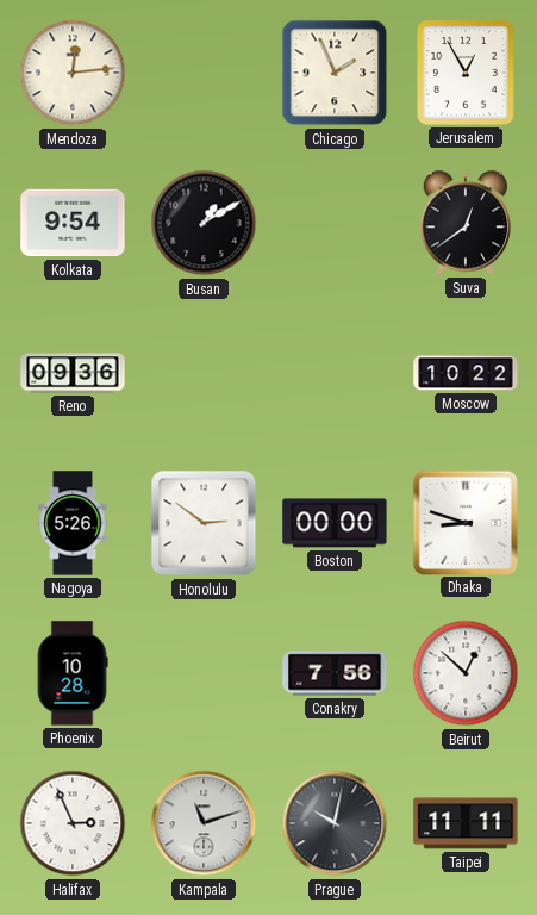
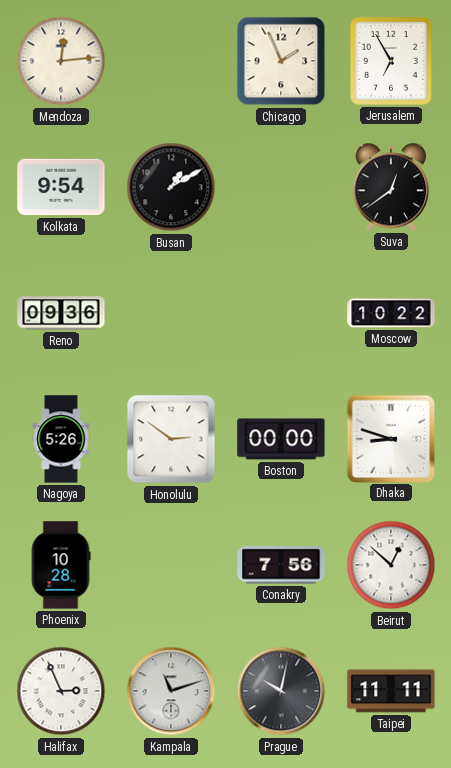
Jerusalem: 12:55 -> 6:55 (391, 61)
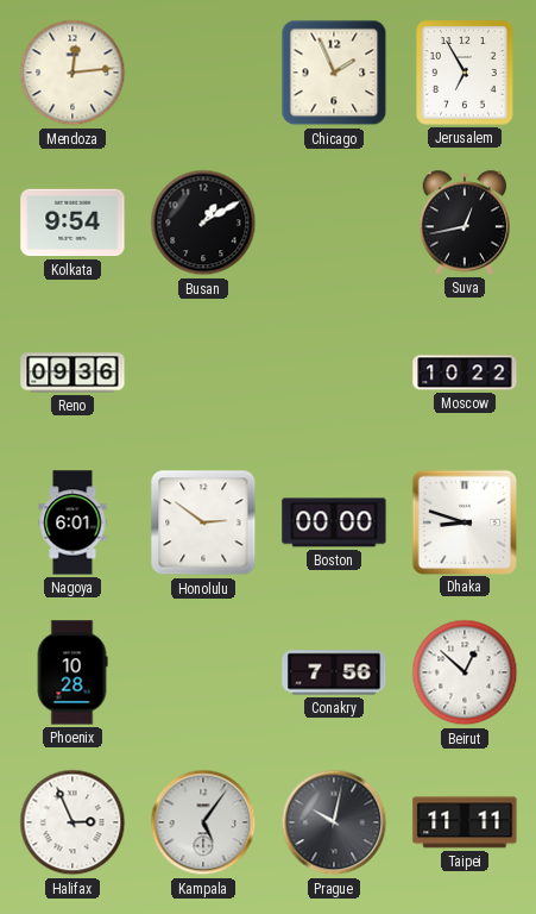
Suva: 12:39 -> 12:43 (465, 223)
Nagoya: 5:26 -> 6:01 (72, 522)
Kampala: 11:12 -> 5:06 (203, 822)
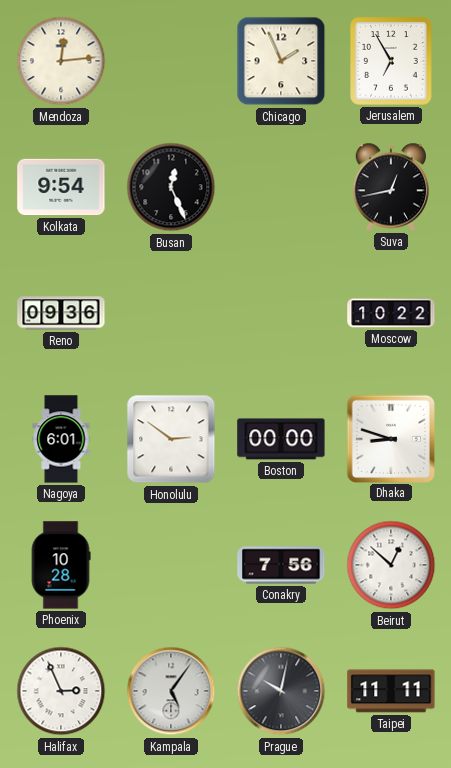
Busan: 1:10 -> 12:26 (171, 187)
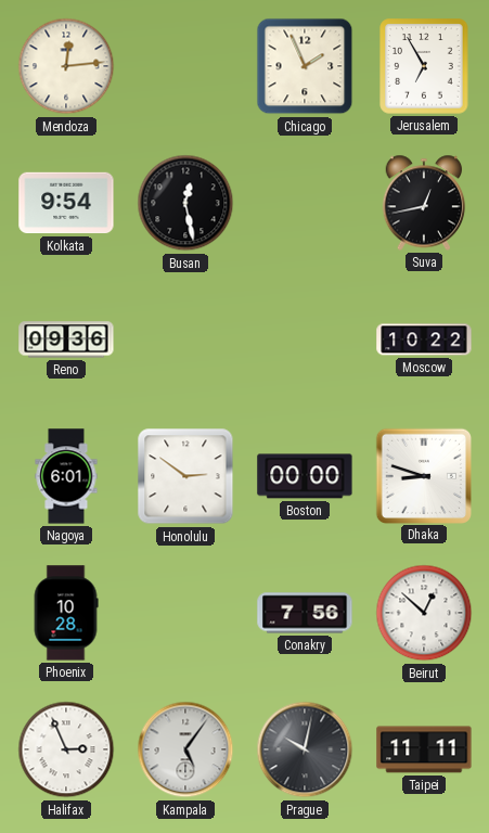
Busan: 12:26 -> 12:28 (185, 203)
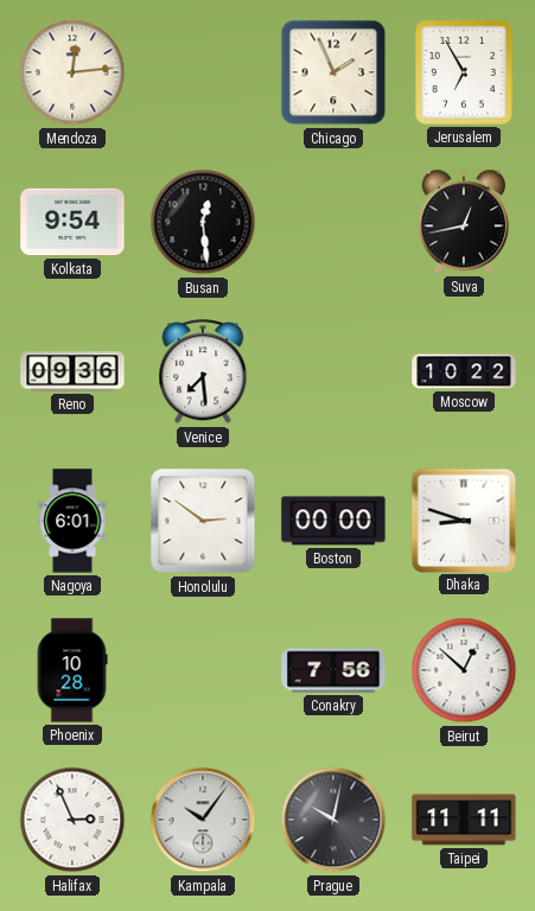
Busan: 12:28 -> 12:29 (203, 222)
Venice: none -> 7:29 (203, 372)
Kampala: 5:06 -> 10:06 (203, 820)
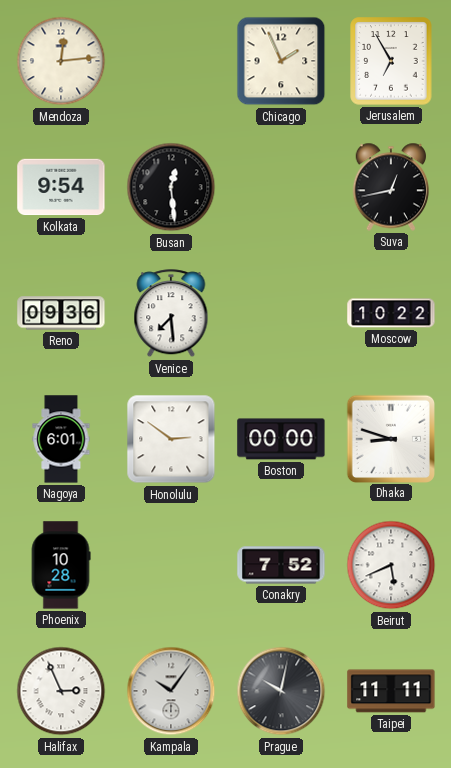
Conakry: 7:56 -> 7:52 (281, 565)
Beirut: 12:52 -> 5:41 (391, 565)
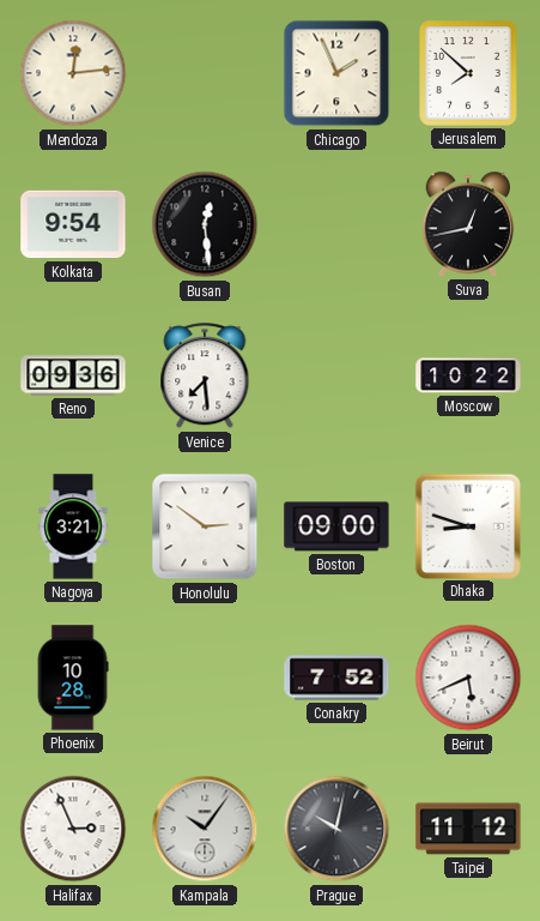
Jerusalem: 6:55 -> 7:52 (468, 73)
Nagoya: 6:01 -> 3:21 (73, 526)
Boston: 00:00 -> 09:00 (336, 526)
Taipei: 11:11 -> 11:12 (468, 829)
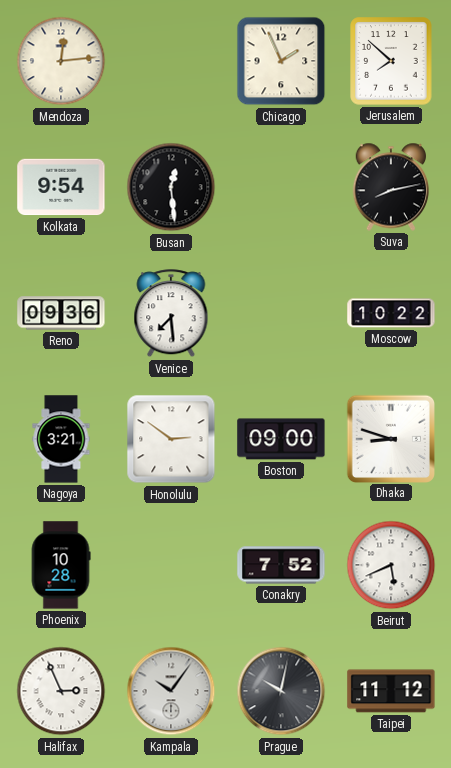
Suva: 12:43 -> 8:13 (391, 187)
